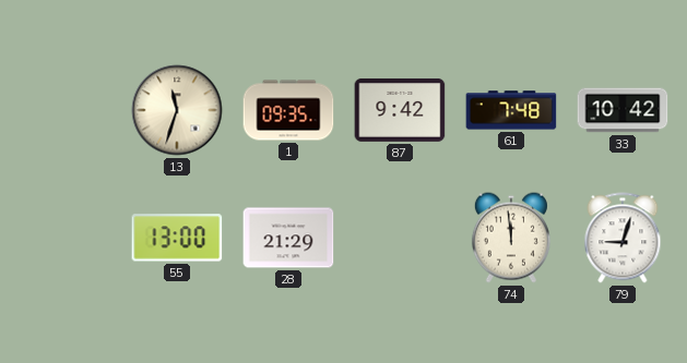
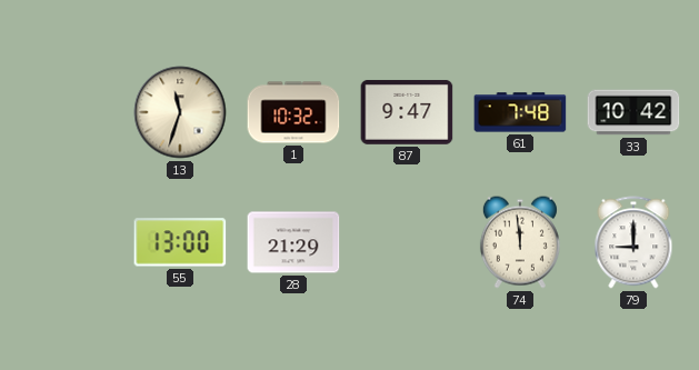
1: 09:35 -> 10:32 (293, 112)
87: 9:42 -> 9:47 (407, 112)
79: 9:03 -> 9:00 (633, 242)
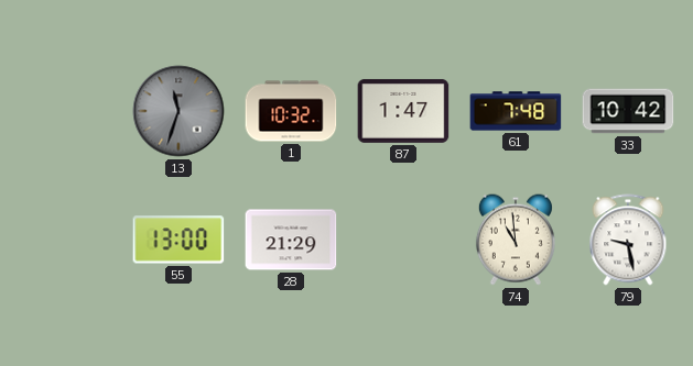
13 dial: cream -> grey (178, 111)
87: 9:47 -> 1:47 (403, 111)
74: 11:59 -> 10:59 (516, 240)
79: 9:00 -> 9:28 (628, 240)
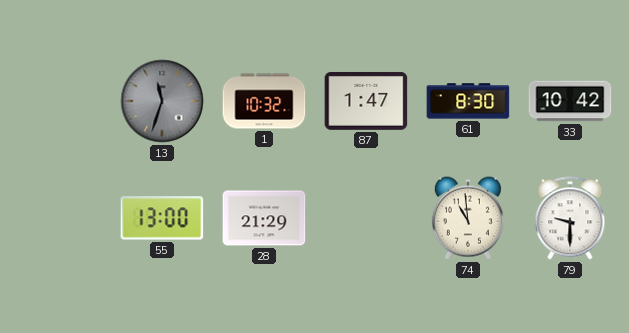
61: 7:48 -> 8:30 (468, 101)
79: 9:28 -> 9:30 (570, 218)
